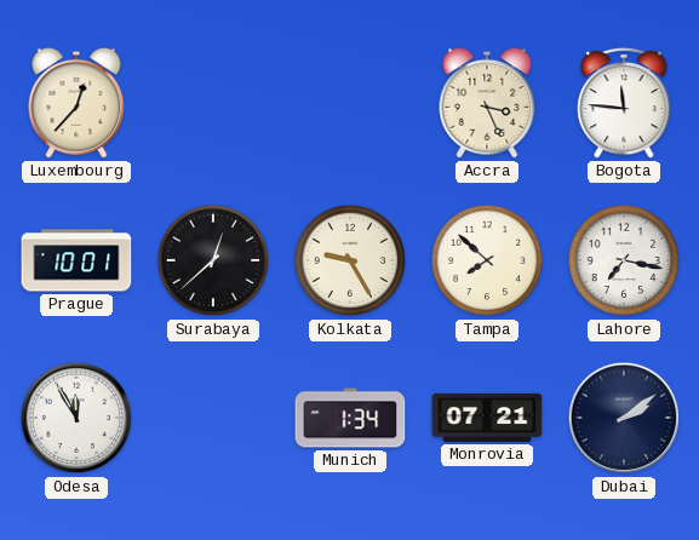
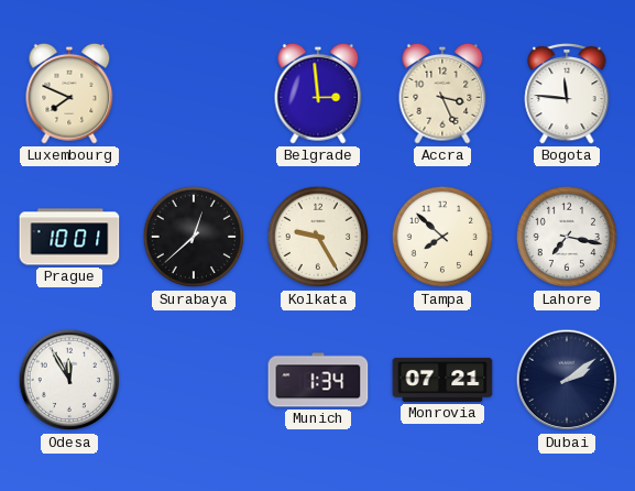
Luxembourg: 12:37 -> 7:49 (69, 94)
Belgrade: none -> 2:59 (318, 94)
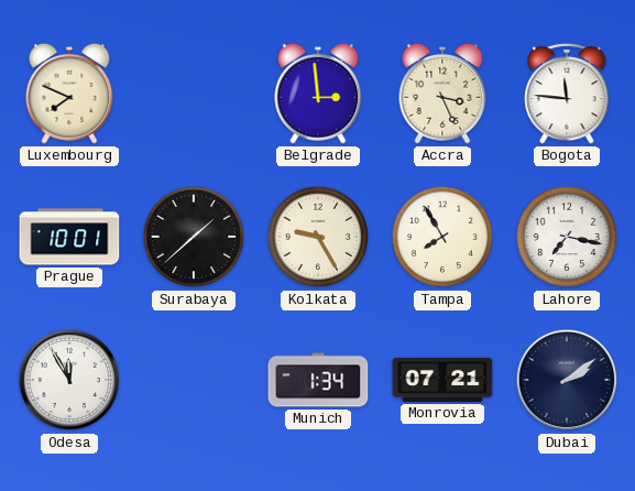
Surabaya: 12:38 -> 1:38 (194, 237)
Tampa: 7:52 -> 7:55 (442, 237)
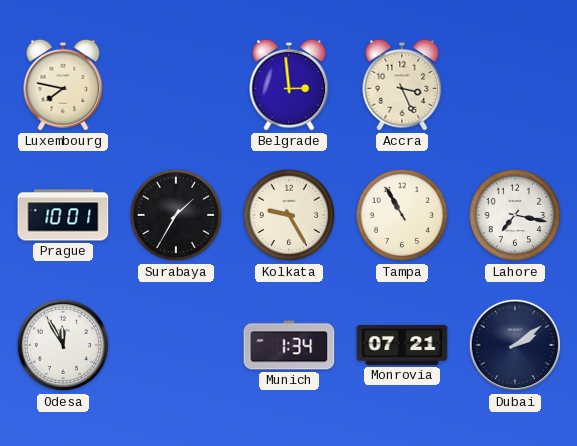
Luxembourg: 7:49 -> 7:47 (63, 85)
Bogota: 11:46 -> none (567, 94)
Surabaya: 1:38 -> 1:35 (176, 215)
Tampa: 7:55 -> 10:55 (402, 215)
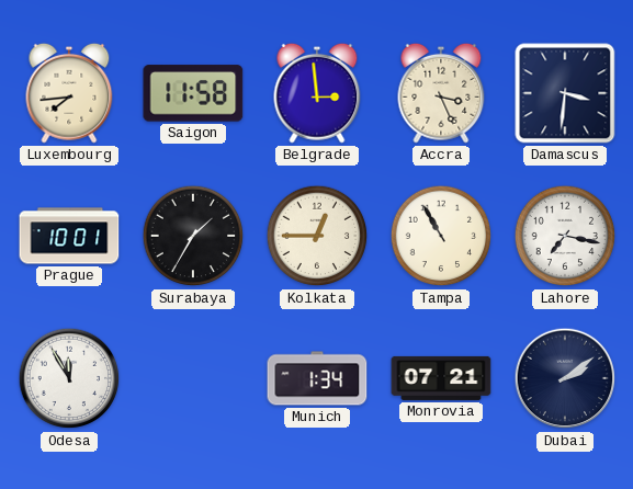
Luxembourg: 7:47 -> 7:44 (69, 93)
Saigon: none -> 11:58 (193, 93)
Damascus: none -> 3:31 (565, 93)
Kolkata: 9:25 -> 12:45 (317, 236)
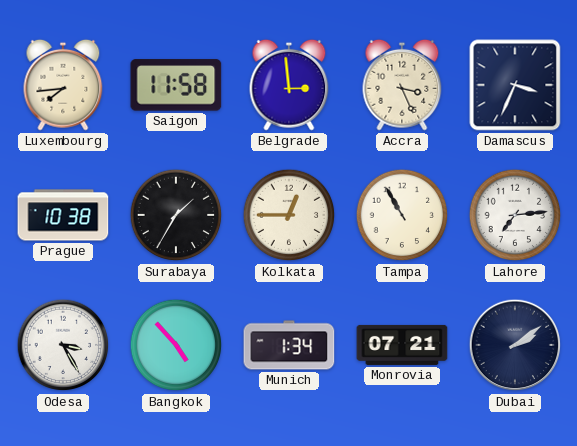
Damascus: 3:31 -> 3:34 (515, 85)
Prague: 10:01 -> 10:38 (63, 215)
Lahore: 7:17 -> 7:14 (515, 215)
Odesa: 11:55 -> 3:25 (63, 345)
Bangkok: none -> 4:53 (176, 345)
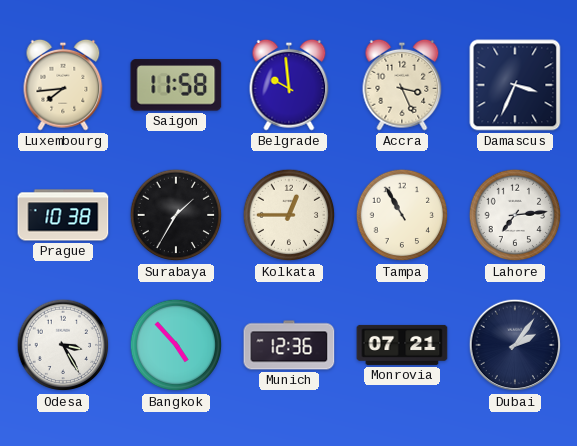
Belgrade: 2:59 -> 9:59 (289, 85)
Munich: 1:34 -> 12:36 (289, 345)
Dubai: 2:09 -> 2:06 (515, 345)
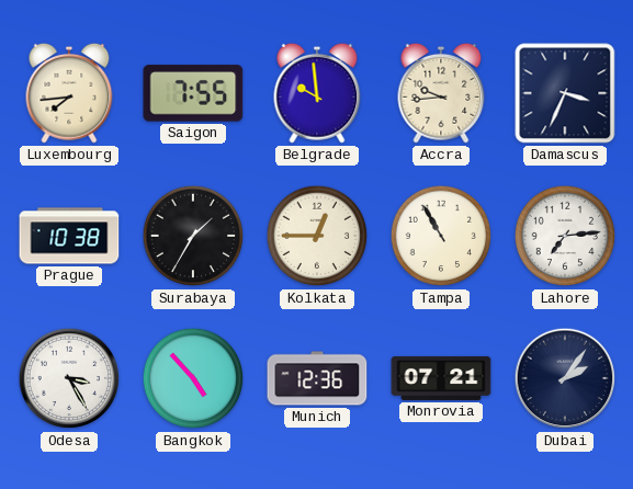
Saigon: 11:58 -> 7:55 (193, 93)
Accra: 3:26 -> 9:44 (441, 93)
